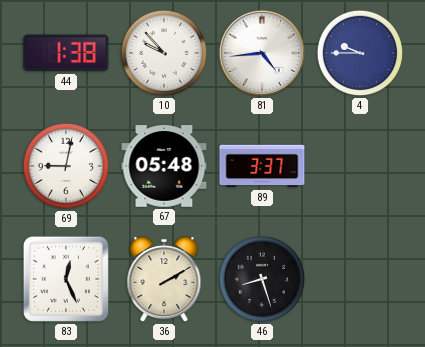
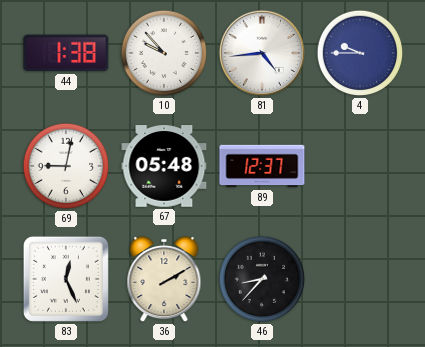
89: 3:37 -> 12:37 (262, 166)
46: 8:27 -> 8:37 (262, 279)
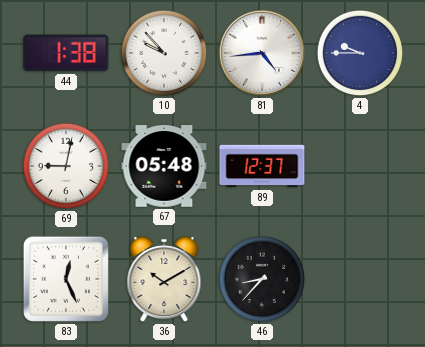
36: 2:10 -> 10:10 (164, 279)
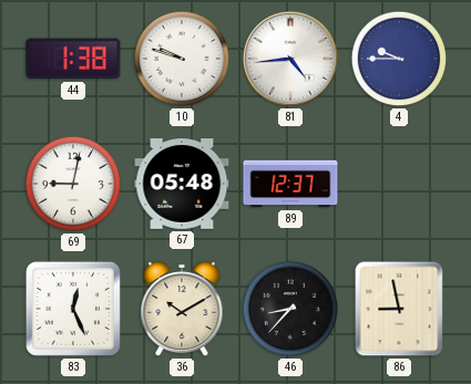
10: 9:53 -> 9:48 (182, 59)
86: none -> 8:58 (399, 309)
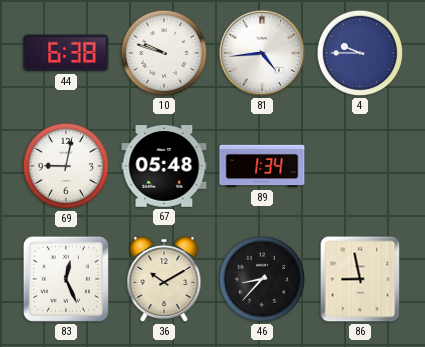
44: 1:38 -> 6:38 (66, 53)
89: 12:37 -> 1:34 (262, 166)
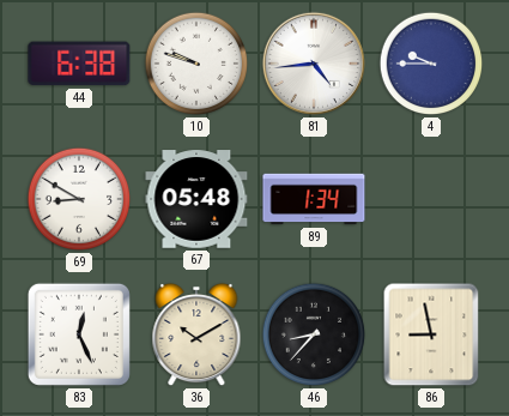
69: 9:02 -> 8:50 (79, 199)
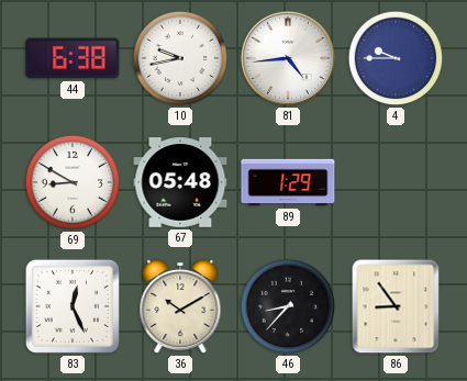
10: 9:48 -> 9:43 (180, 58)
89: 1:34 -> 1:29 (288, 182)
86: 8:58 -> 8:54 (396, 306)
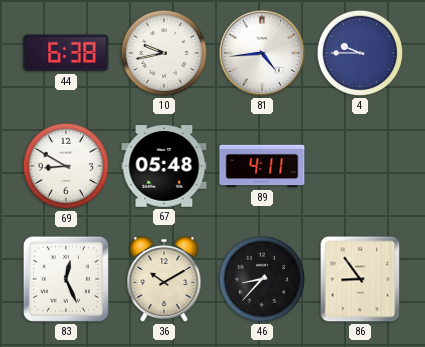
89: 1:29 -> 4:11 (262, 166)
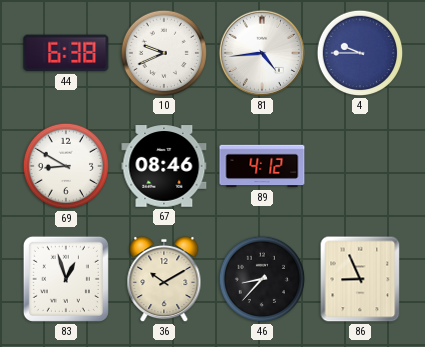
10: 9:43 -> 9:41 (164, 53)
67: 05:48 -> 08:46 (164, 166)
89: 4:11 -> 4:12 (262, 166)
83: 12:26 -> 12:57 (66, 279)
86: 8:54 -> 8:56 (360, 279)
